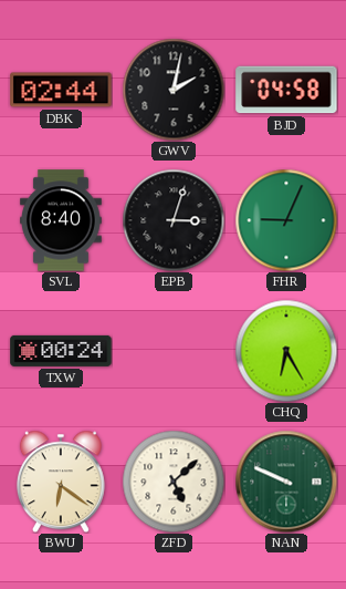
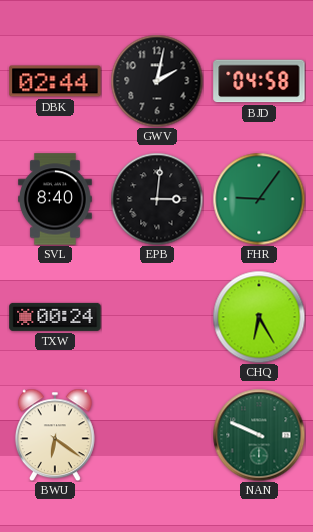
EPB: 3:03 -> 3:01 (157, 199)
FHR: 9:04 -> 9:06 (259, 199)
ZFD: 5:08 -> none (174, 482)
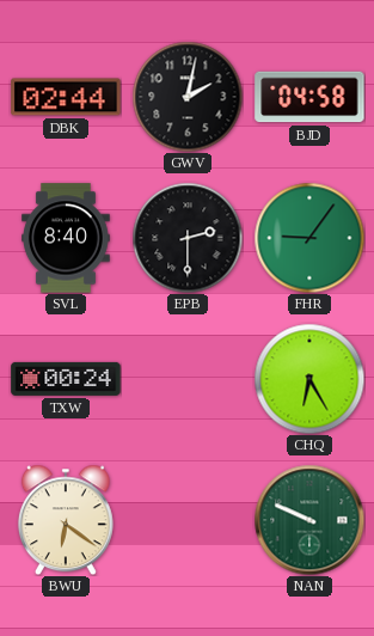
EPB: 3:01 -> 2:30 (188, 238)
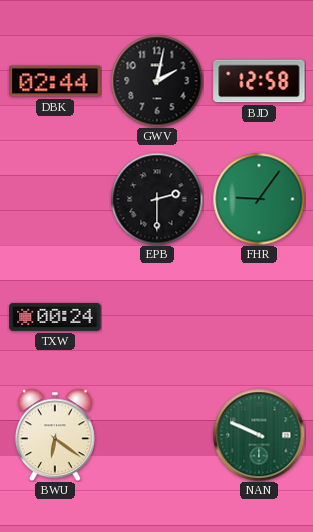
BJD: 04:58 -> 12:58 (259, 81)
SVL: 8:40 -> none (67, 238)
CHQ: 6:25 -> none (309, 379)
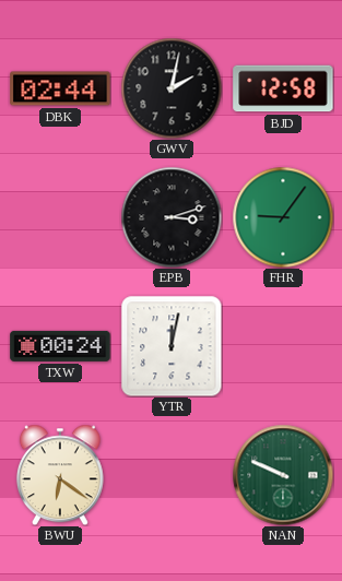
EPB: 2:30 -> 3:12 (172, 217)
YTR: none -> 12:02 (172, 346)
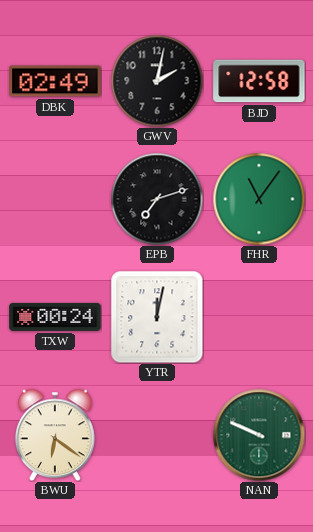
DBK: 02:44 -> 02:49 (55, 81)
EPB: 3:12 -> 7:12 (157, 199)
FHR: 9:06 -> 11:06 (259, 199)
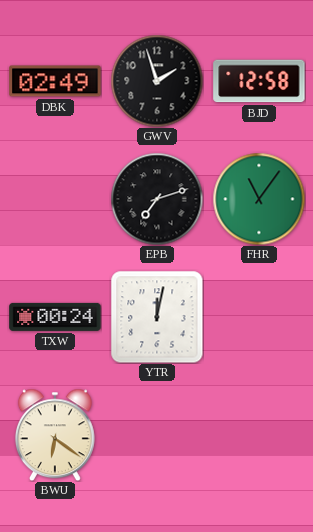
GWV: 2:02 -> 1:57 (157, 81)
NAN: 9:49 -> none (259, 435)
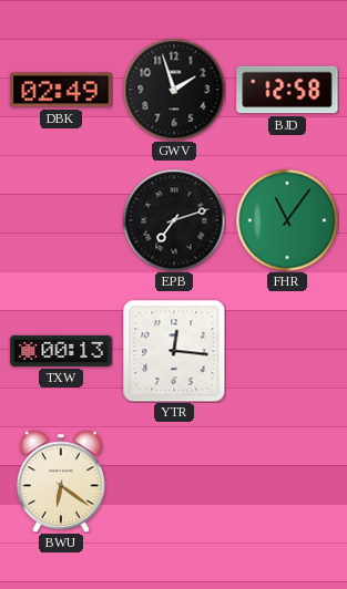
TXW: 00:24 -> 00:13 (61, 351)
YTR: 12:02 -> 12:16 (174, 351)
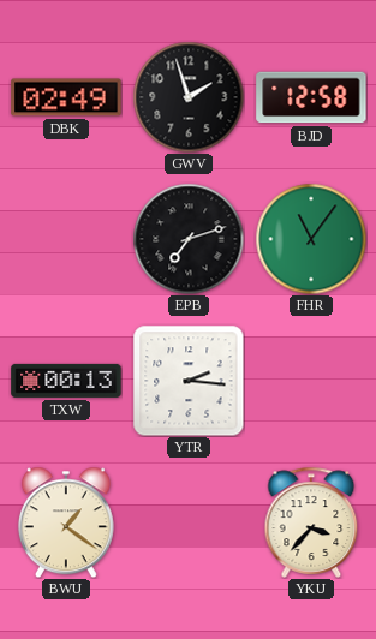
YTR: 12:16 -> 2:16 (189, 381)
BWU: 6:21 -> 1:21 (66, 522)
YKU: none -> 3:37 (311, 522)
